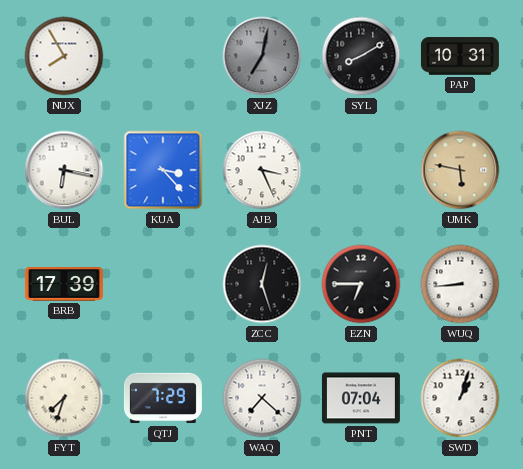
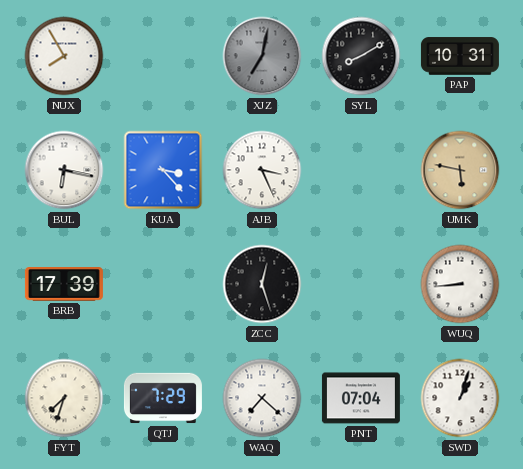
EZN: 6:45 -> none (361, 284)
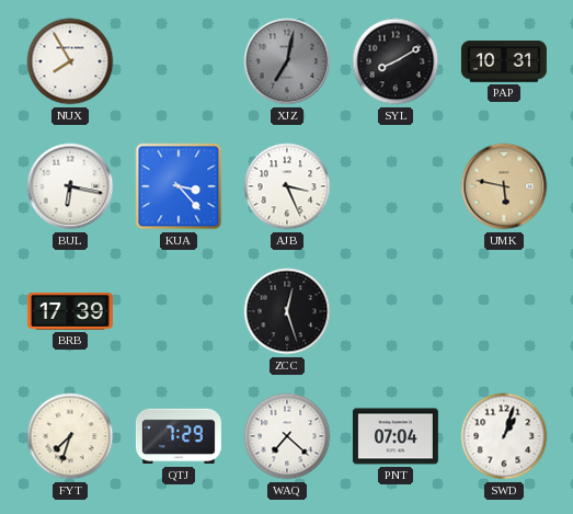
WUQ: 8:44 -> none (460, 284)
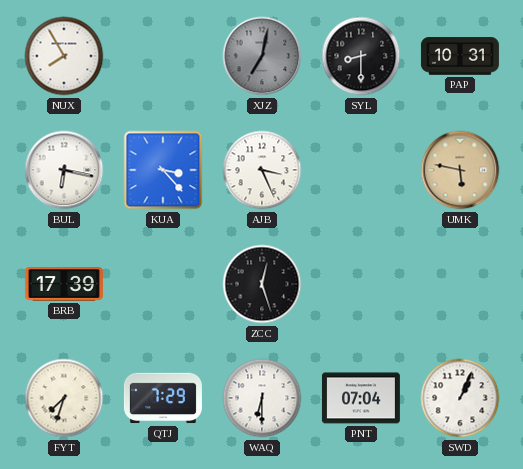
SYL: 8:10 -> 8:30 (361, 56)
WAQ: 7:22 -> 6:30 (262, 398)
SWD: 1:03 -> 1:04 (460, 398)
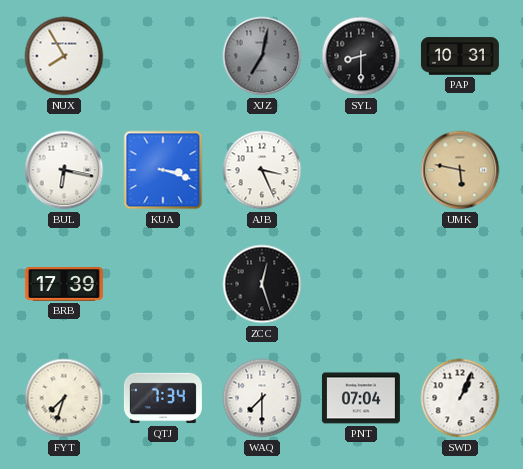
KUA: 3:23 -> 3:18 (163, 170)
QTJ: 7:29 -> 7:34 (163, 398)
WAQ: 6:30 -> 7:30 (262, 398)
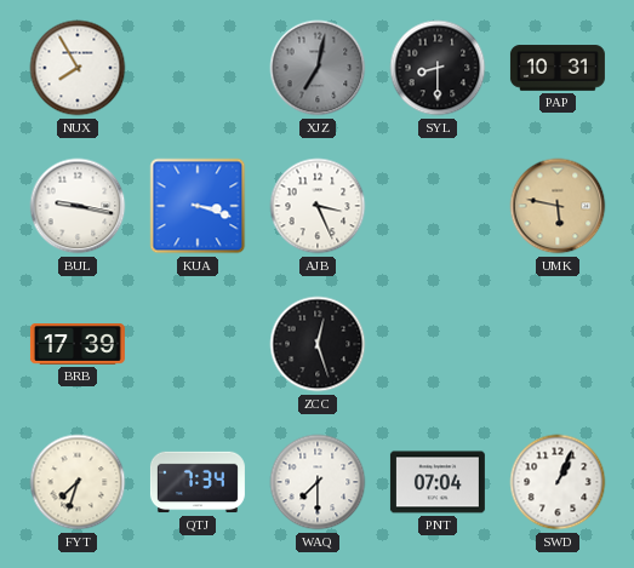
BUL: 6:17 -> 9:17 (78, 206)
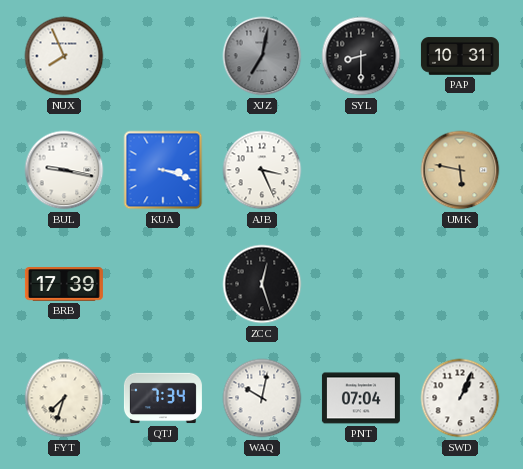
NUX: 7:55 -> 7:56 (64, 56)
WAQ: 7:30 -> 10:02 (262, 398)
